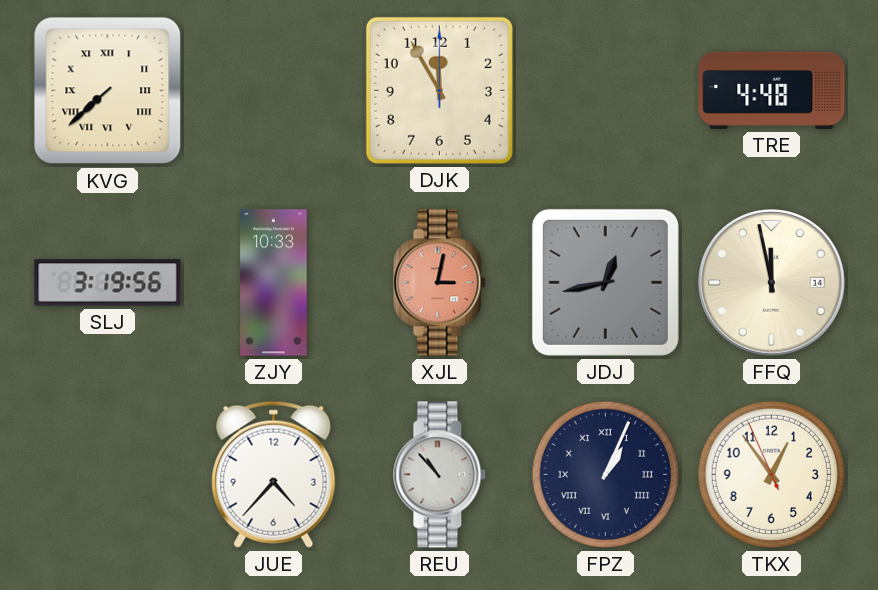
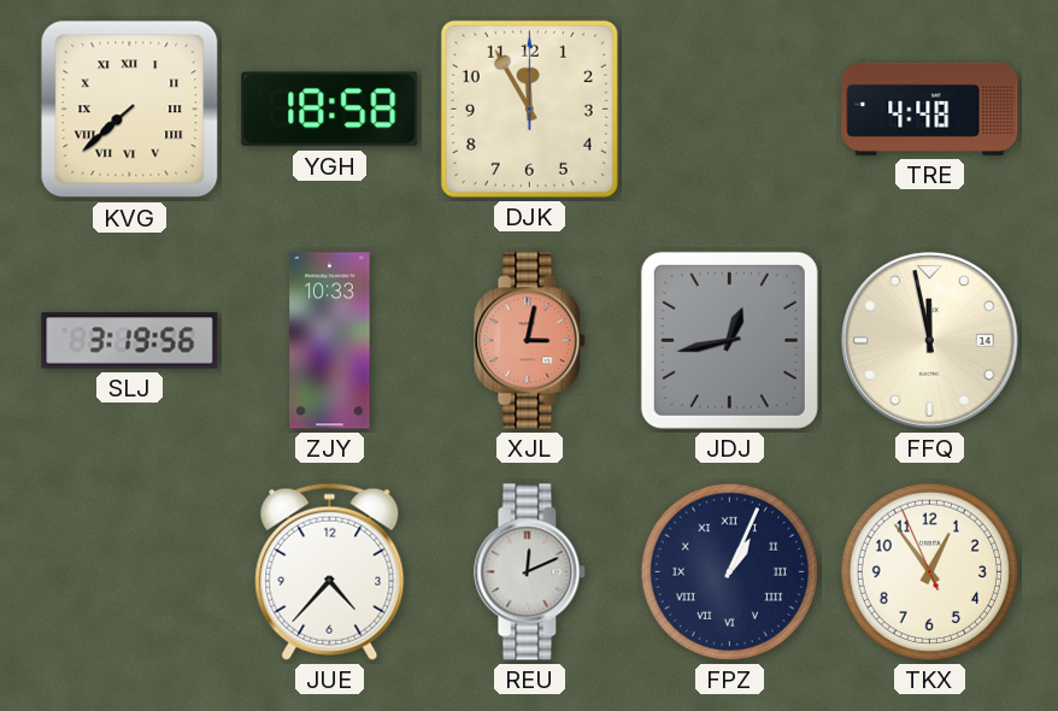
YGH: none -> 18:58 (330, 110)
REU: 10:53 -> 12:11 (530, 572)
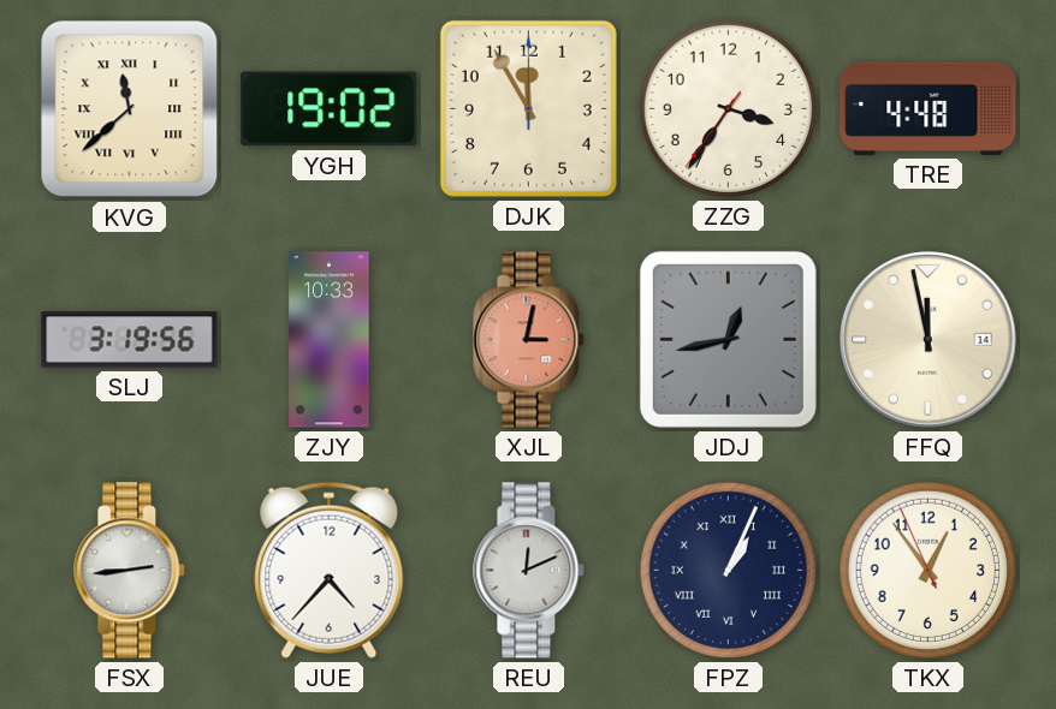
KVG: 7:38 -> 11:38 (130, 109)
YGH: 18:58 -> 19:02 (330, 109)
ZZG: none -> 3:35 (728, 108)
FSX: none -> 2:44 (130, 571)
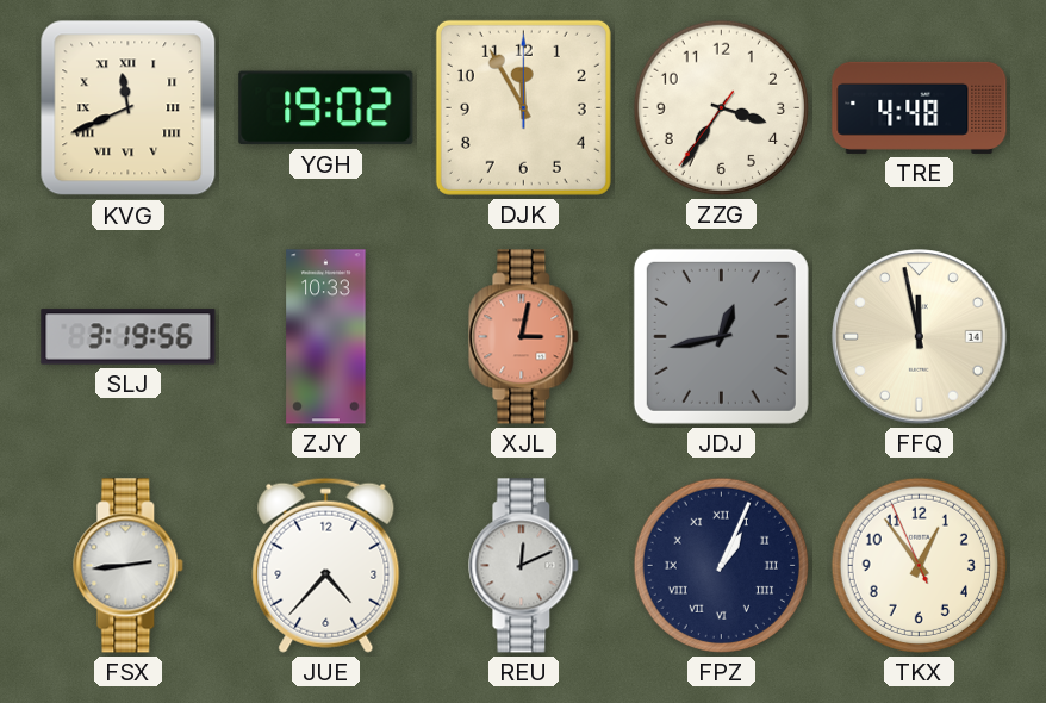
KVG: 11:38 -> 11:41 (129, 108)
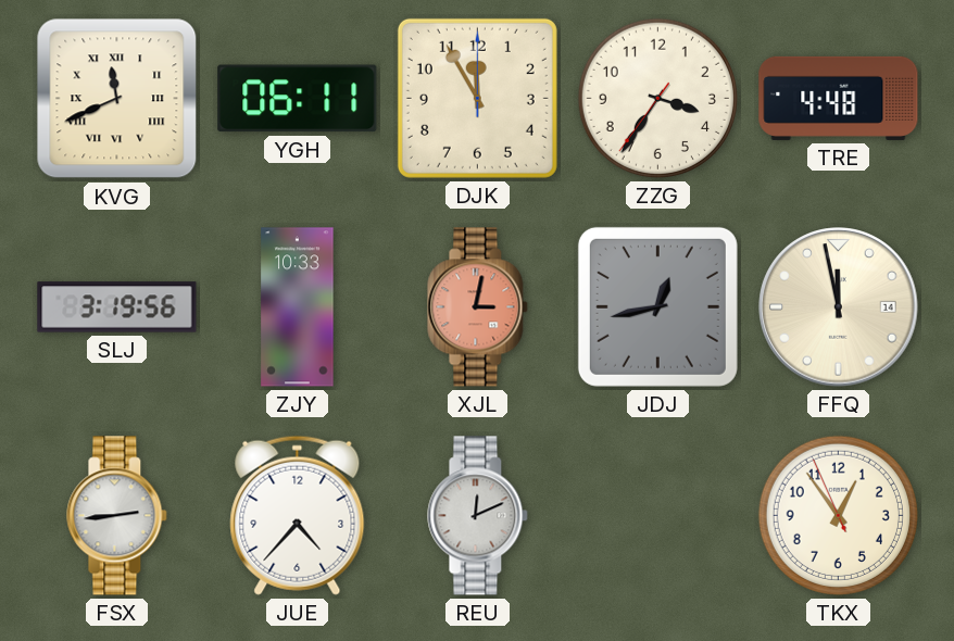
YGH: 19:02 -> 06:11 (298, 99)
FPZ: 1:04 -> none (721, 565)
